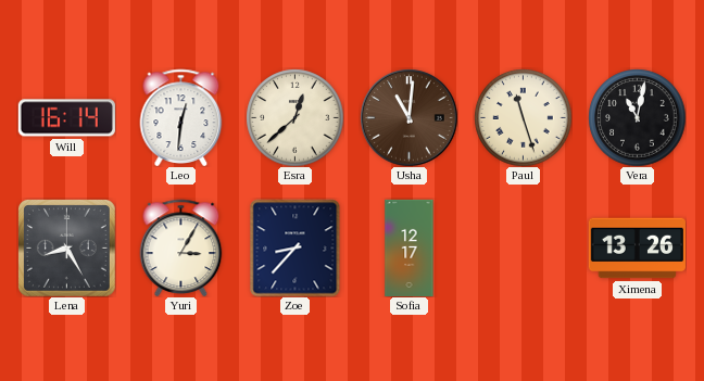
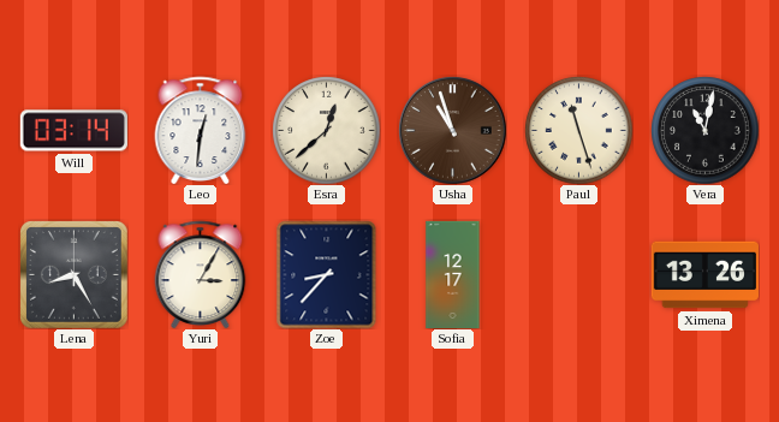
Will: 16:14 -> 03:14 (73, 131)
Usha: 11:01 -> 10:57 (452, 130)
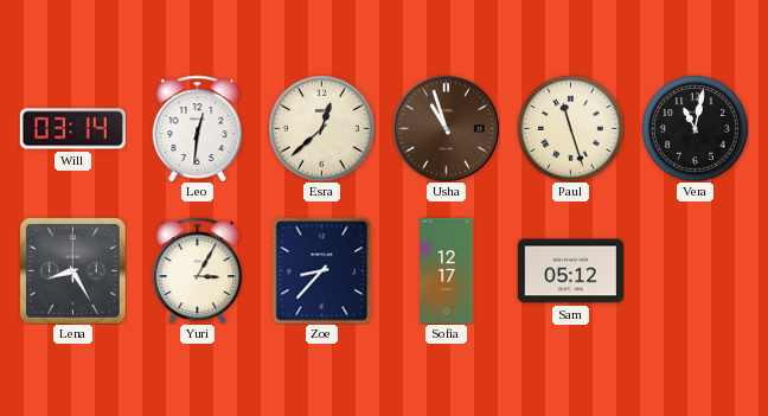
Sam: none -> 05:12 (570, 271)
Ximena: 13:26 -> none (704, 275)
